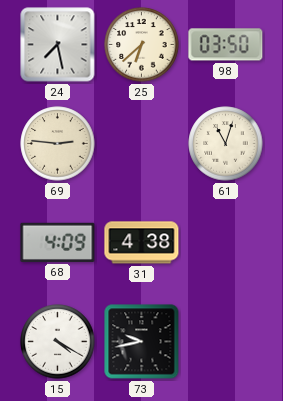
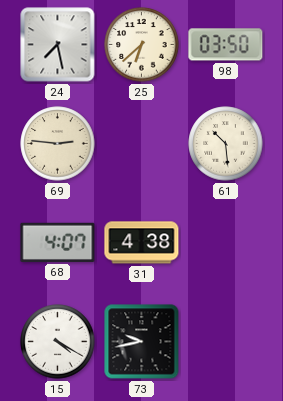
61: 11:03 -> 10:29 (226, 144)
68: 4:09 -> 4:07 (58, 242)
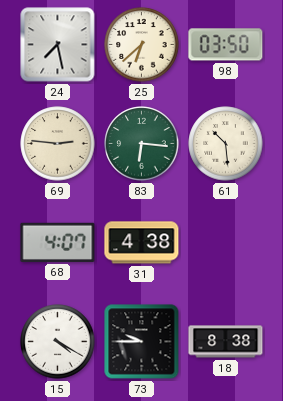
83: none -> 6:16 (142, 144)
73: 9:43 -> 9:45 (142, 342)
18: none -> 8:38 (226, 342)
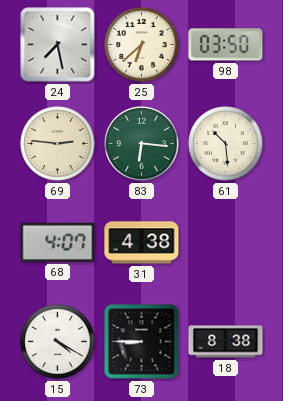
73: 9:45 -> 8:45 (142, 342)
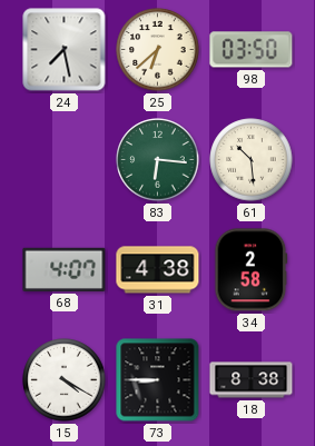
69: 2:46 -> none (58, 144)
34: none -> 2:58 (252, 270)
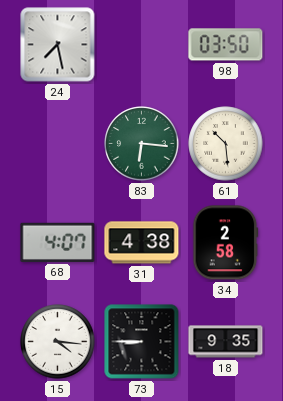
25: 6:38 -> none (158, 50)
15: 4:20 -> 4:16 (58, 342)
18: 8:38 -> 9:35 (226, 342)
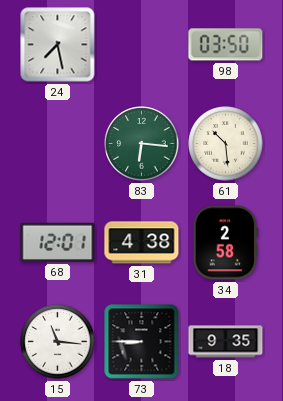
68: 4:07 -> 12:01 (58, 242)
15: 4:16 -> 11:16 (58, 342)
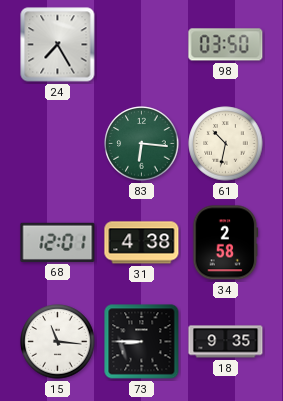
24: 7:28 -> 7:25 (58, 45)
61: 10:29 -> 10:32 (226, 144)
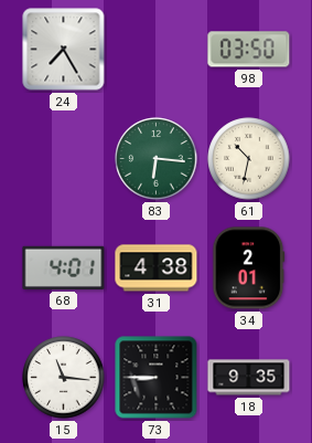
68: 12:01 -> 4:01 (64, 267)
34: 2:58 -> 2:01 (249, 268)
